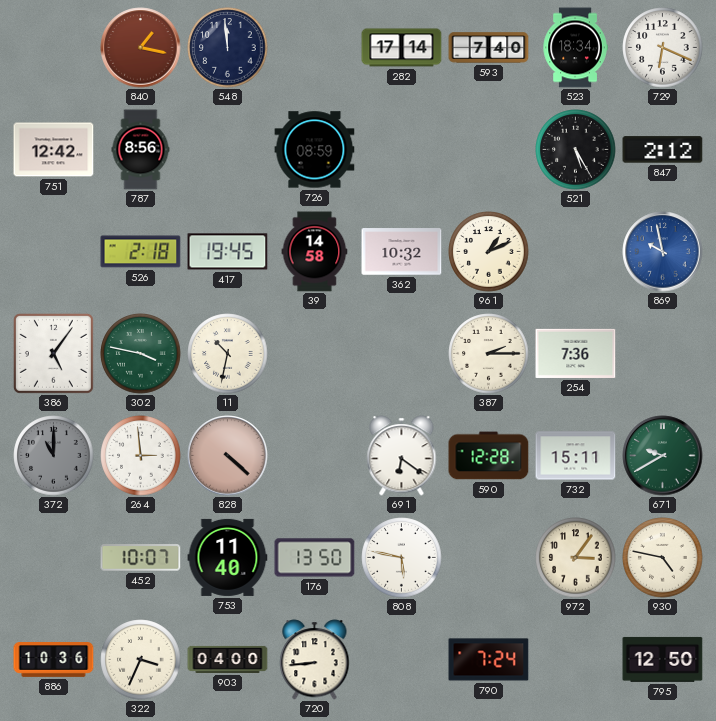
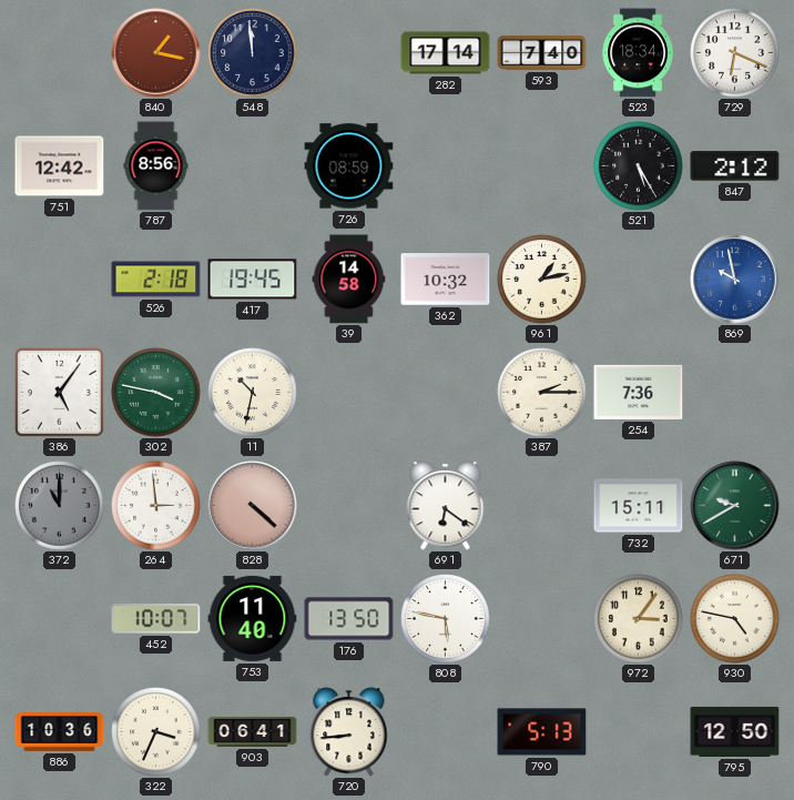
961: 1:11 -> 1:13 (542, 280)
590: 12:28 -> none (489, 456)
903: 04:00 -> 06:41 (253, 731)
790: 7:24 -> 5:13 (542, 732)
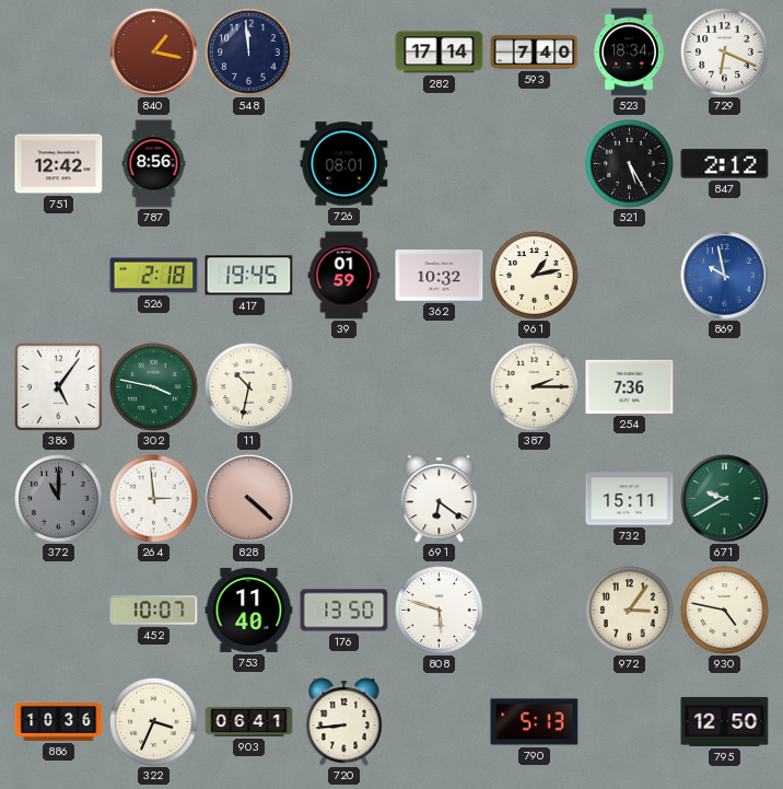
726: 08:59 -> 08:01 (344, 164)
39: 14:58 -> 01:59 (344, 276)
808: 5:47 -> 5:48 (440, 611)
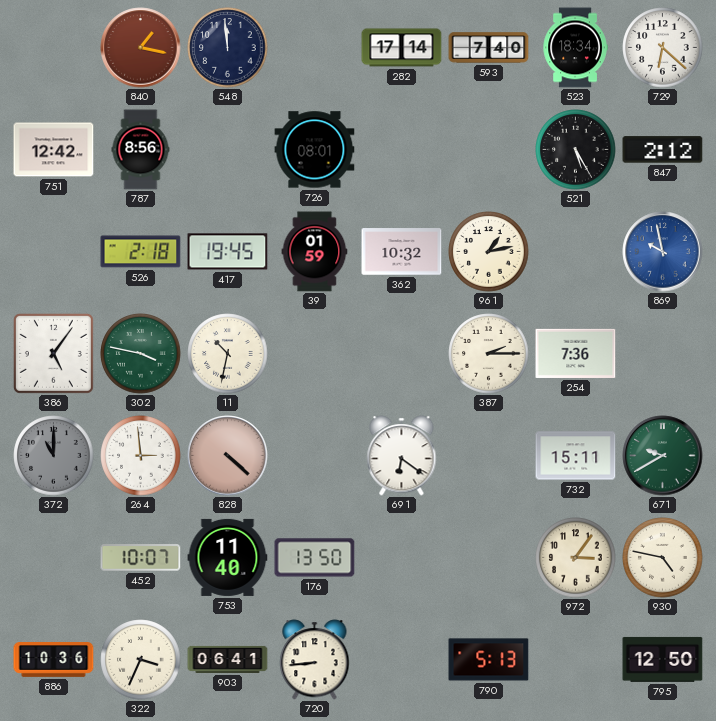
729: 6:19 -> 6:22 (663, 48)
808: 5:48 -> none (440, 611)
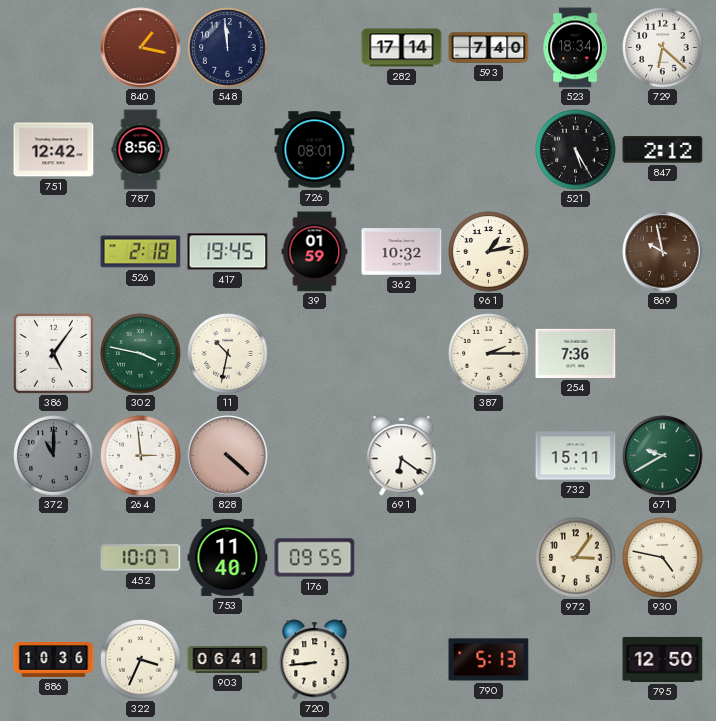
869 dial: blue -> brown (663, 252)
176: 13:50 -> 09:55 (315, 558)
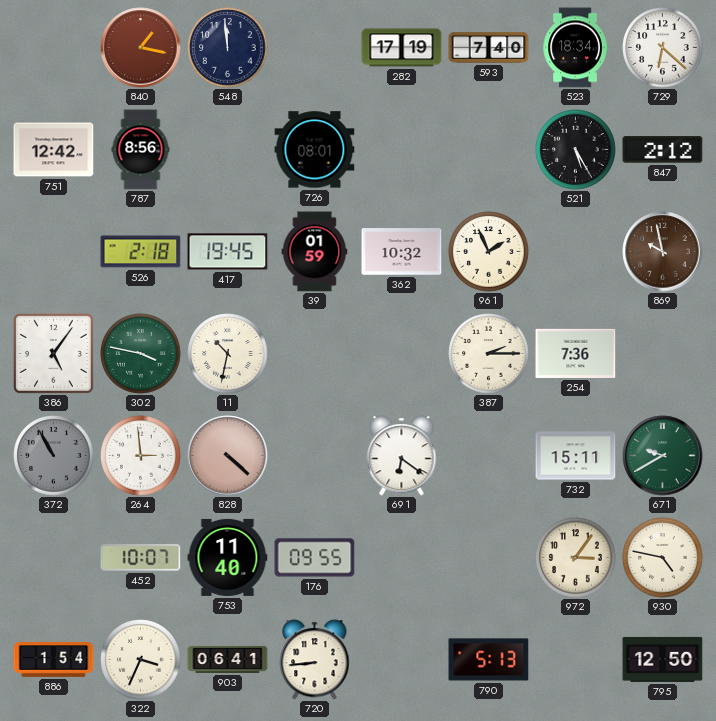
282: 17:14 -> 17:19 (402, 48)
961: 1:13 -> 1:56 (489, 252)
372: 11:00 -> 10:55 (54, 456)
886: 10:36 -> 1:54 (54, 660)
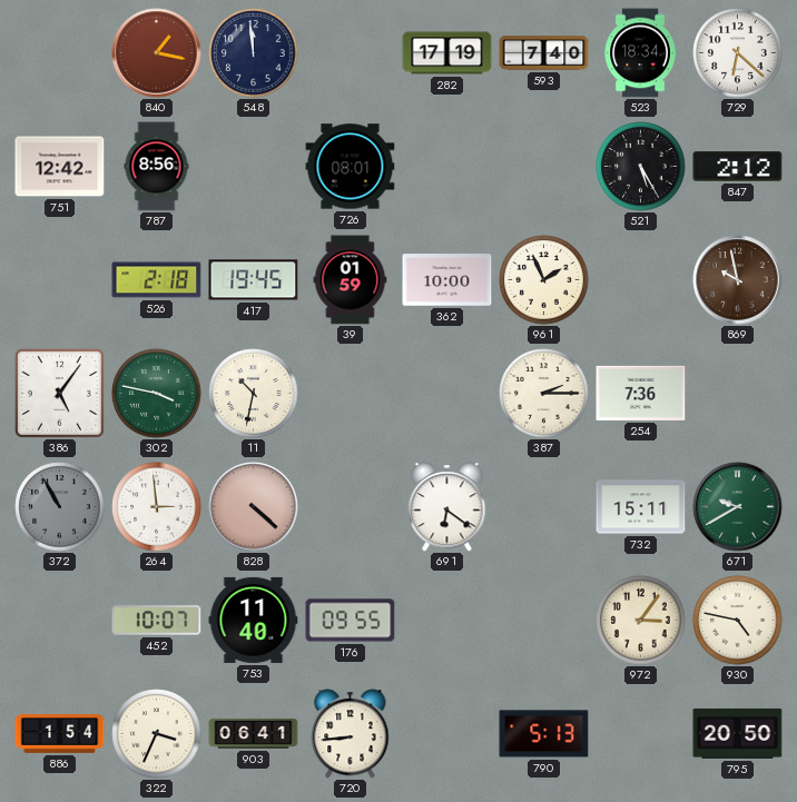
362: 10:32 -> 10:00 (447, 280)
795: 12:50 -> 20:50 (738, 733)
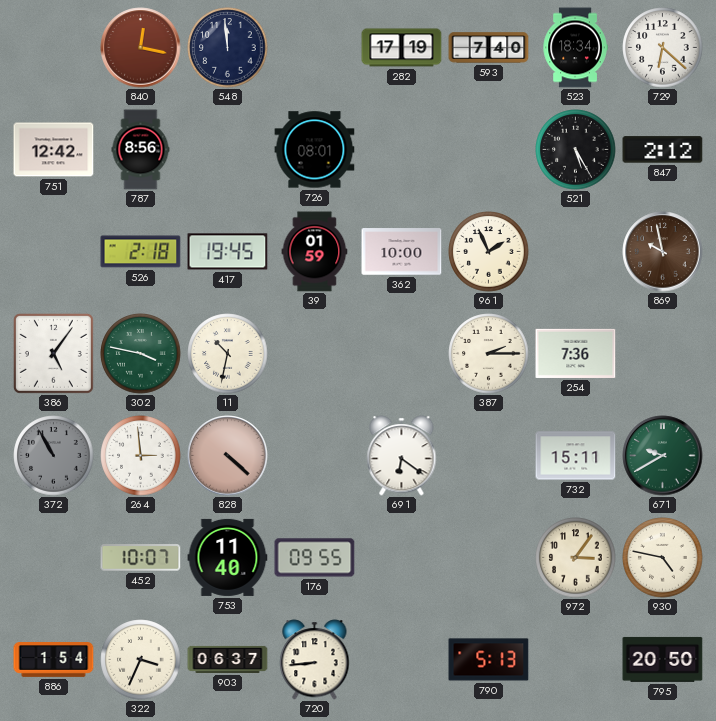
840: 1:17 -> 12:17 (141, 48)
903: 06:41 -> 06:37 (228, 659)
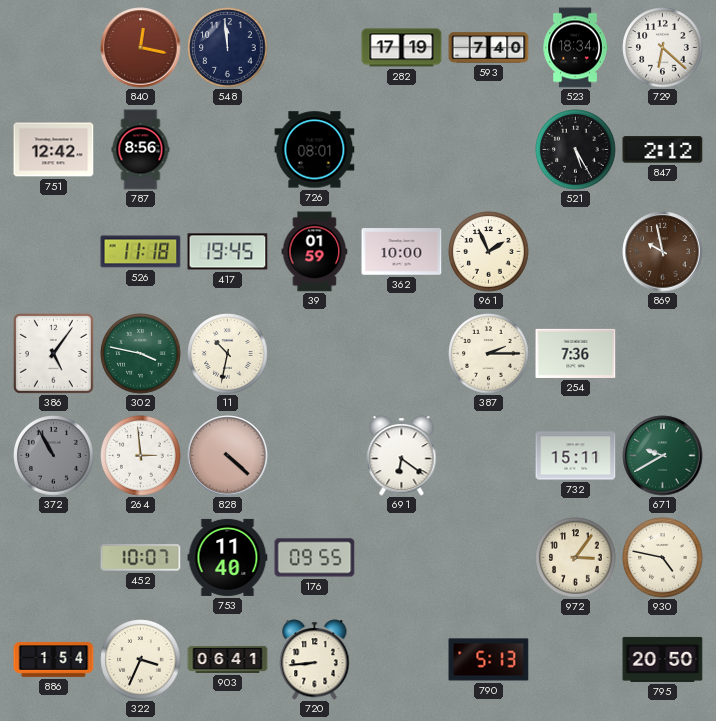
526: 2:18 -> 11:18 (141, 252)
903: 06:37 -> 06:41 (228, 659)
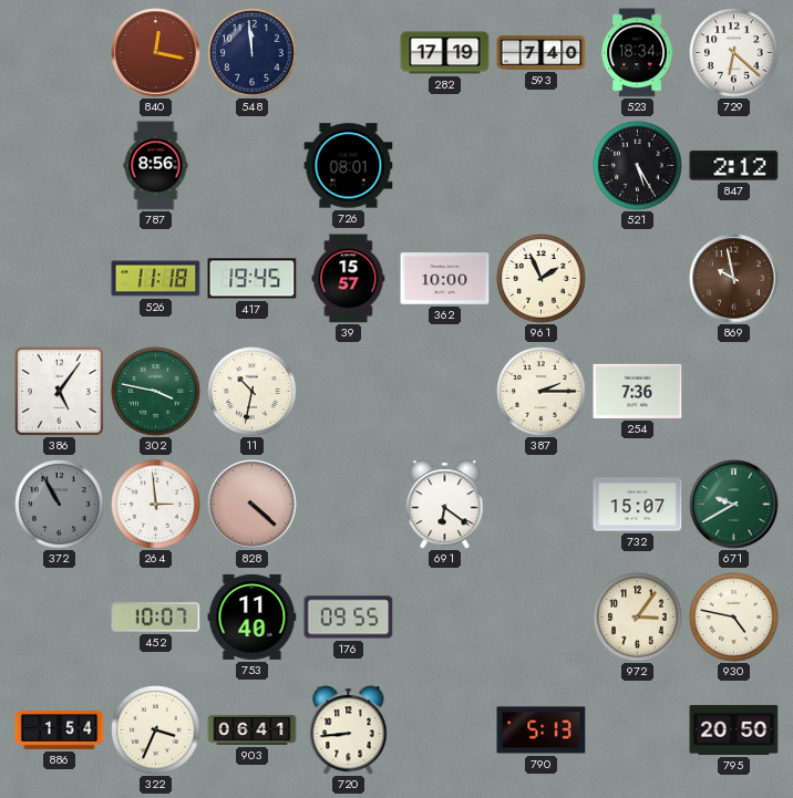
751: 12:42 -> none (54, 150)
39: 01:59 -> 15:57 (349, 279)
732: 15:11 -> 15:07 (638, 505)
